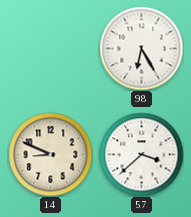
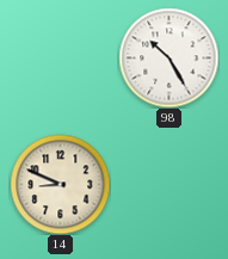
98: 6:25 -> 10:25 (168, 57)
57: 3:38 -> none (141, 154)
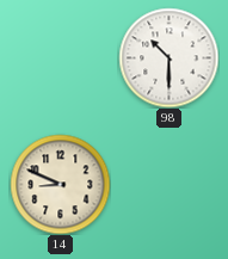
98: 10:25 -> 10:30 (168, 57)
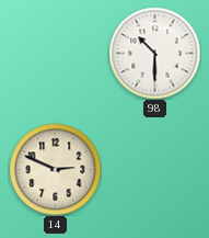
14: 8:49 -> 2:49 (55, 169)
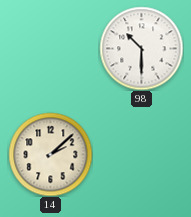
14: 2:49 -> 2:08 (50, 154)
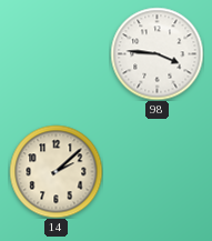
98: 10:30 -> 3:46 (157, 53)
